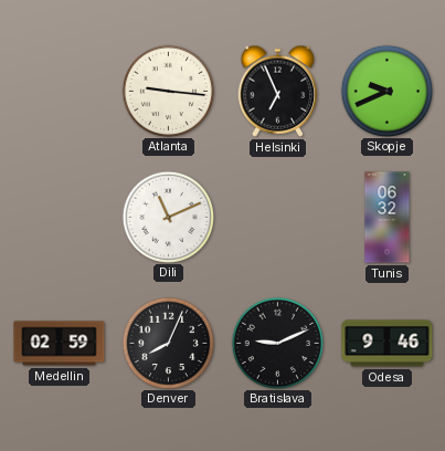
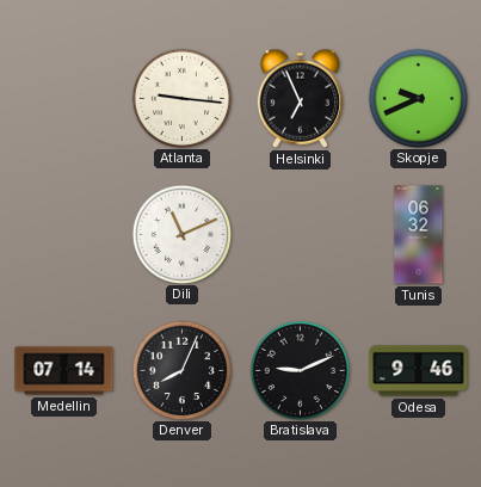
Medellin: 02:59 -> 07:14 (64, 371)
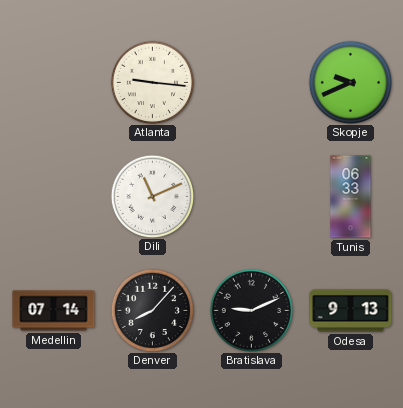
Helsinki: 6:56 -> none (301, 98)
Tunis: 06:32 -> 06:33 (351, 197)
Denver: 8:04 -> 8:07 (152, 310)
Odesa: 9:46 -> 9:13 (351, 311)
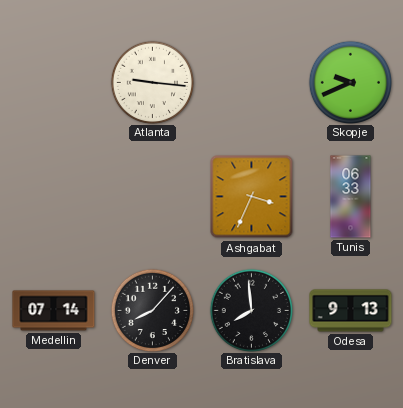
Dili: 11:11 -> none (152, 196)
Ashgabat: none -> 3:34 (252, 197)
Bratislava: 9:11 -> 7:59 (251, 310)
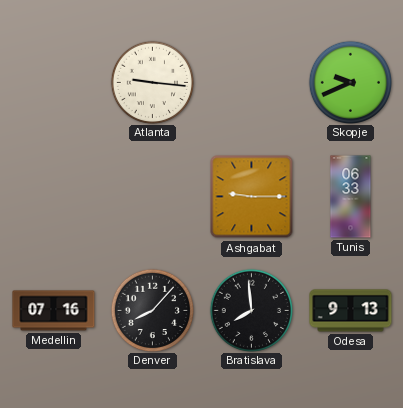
Ashgabat: 3:34 -> 9:15 (252, 197)
Medellin: 07:14 -> 07:16 (54, 311)
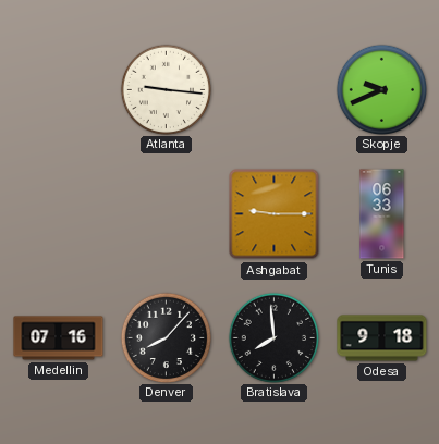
Odesa: 9:13 -> 9:18 (382, 338)
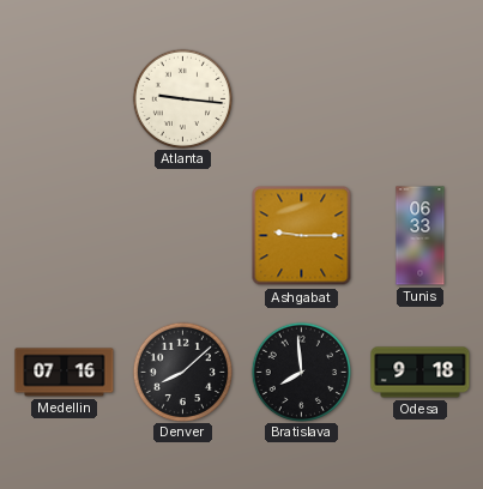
Skopje: 9:41 -> none (381, 89)
Denver: 8:07 -> 8:08 (182, 372)
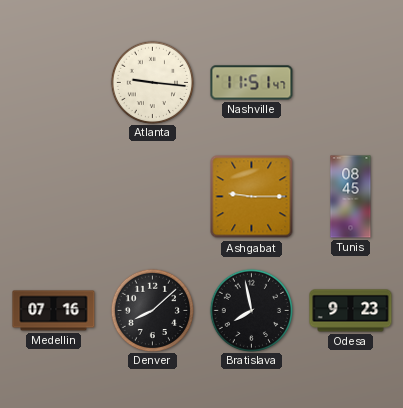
Nashville: none -> 11:51 (252, 83)
Tunis: 06:33 -> 08:45 (351, 197)
Bratislava: 7:59 -> 7:58 (251, 310)
Odesa: 9:18 -> 9:23 (351, 311)
